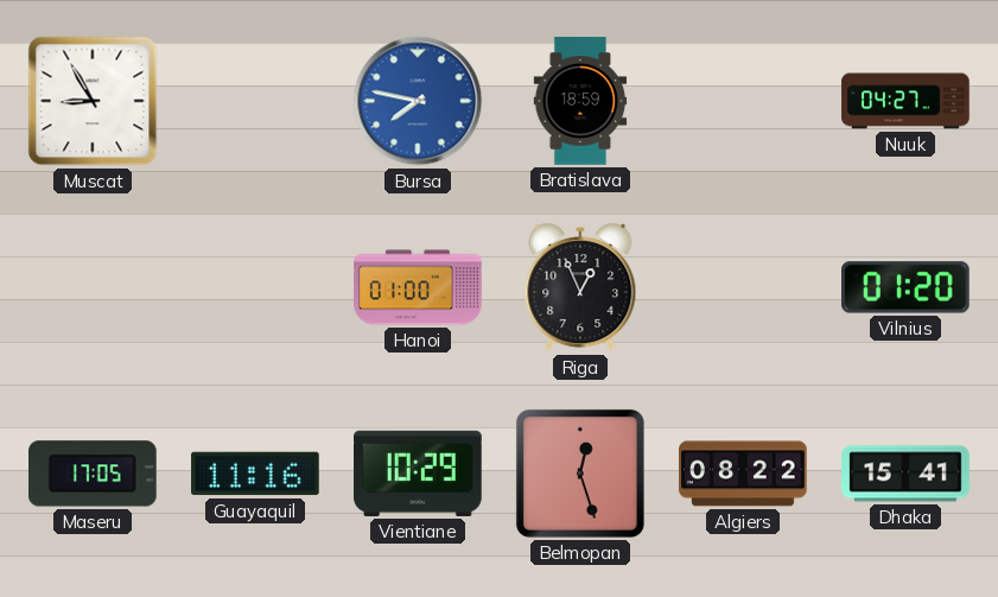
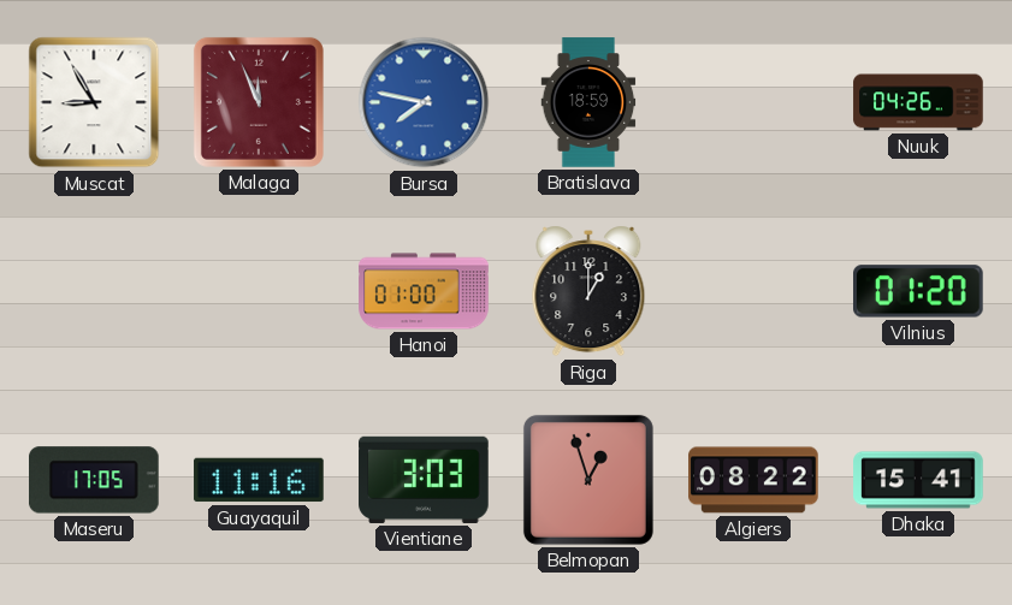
Malaga: none -> 11:56 (259, 102)
Nuuk: 04:27 -> 04:26 (918, 102)
Riga: 12:56 -> 1:00 (588, 291)
Vientiane: 10:29 -> 3:03 (424, 480)
Belmopan: 12:27 -> 12:57 (588, 480)
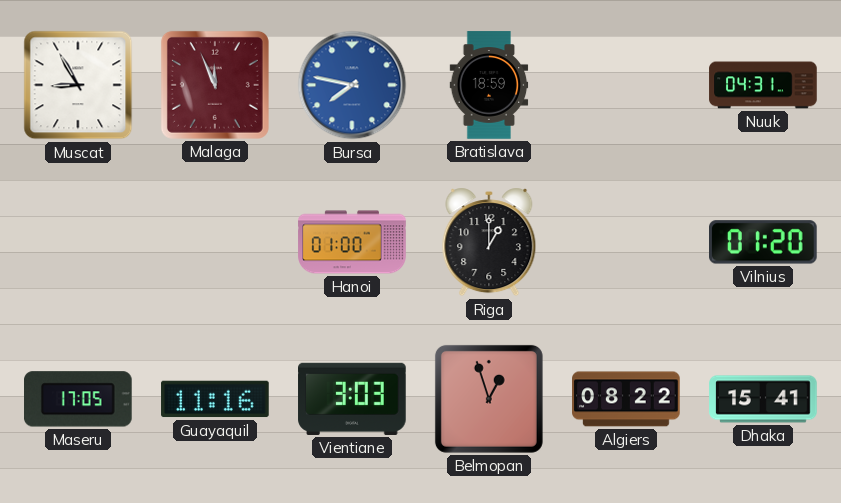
Nuuk: 04:26 -> 04:31 (763, 85)
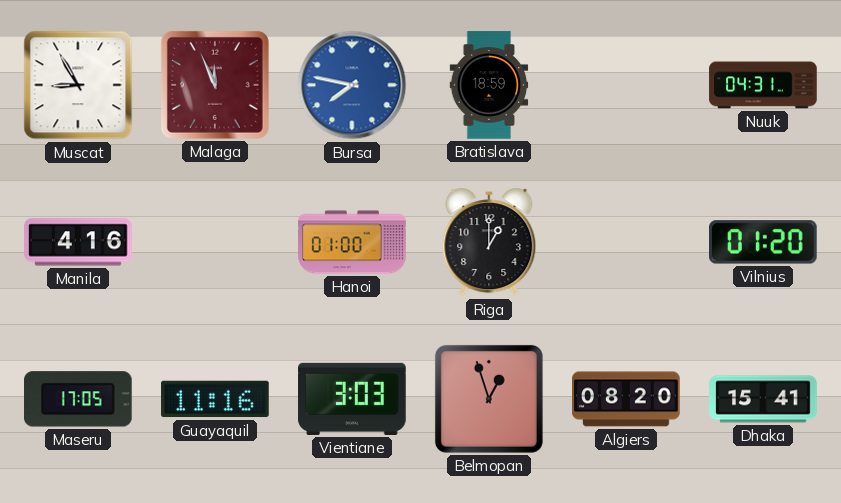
Manila: none -> 4:16 (78, 242)
Algiers: 08:22 -> 08:20 (626, 399)
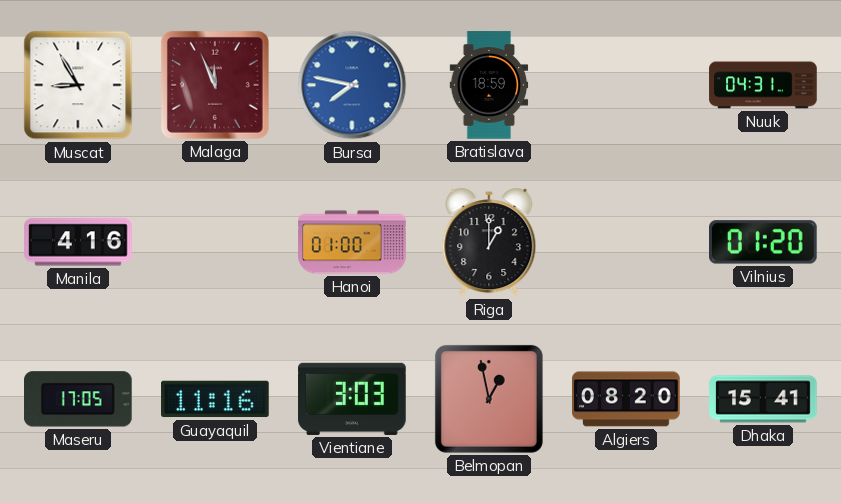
Belmopan: 12:57 -> 12:58 (489, 399)
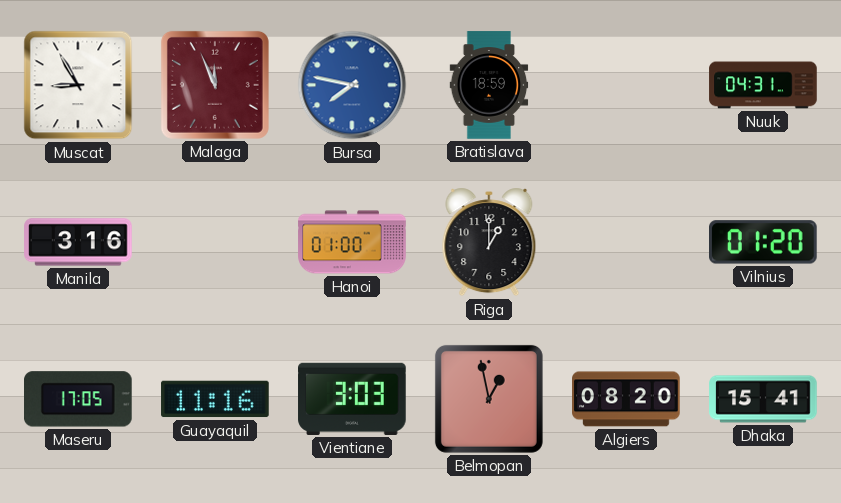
Manila: 4:16 -> 3:16 (78, 242)
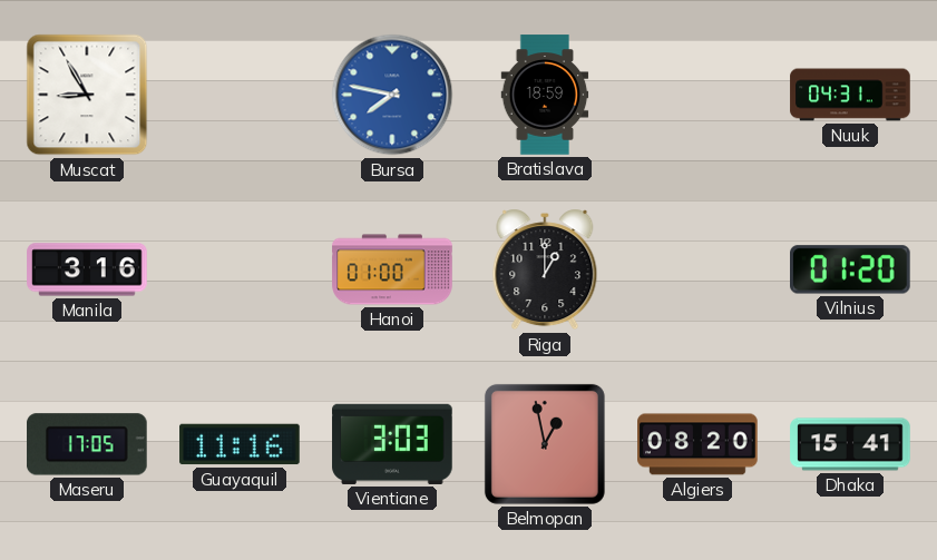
Malaga: 11:56 -> none (215, 85)
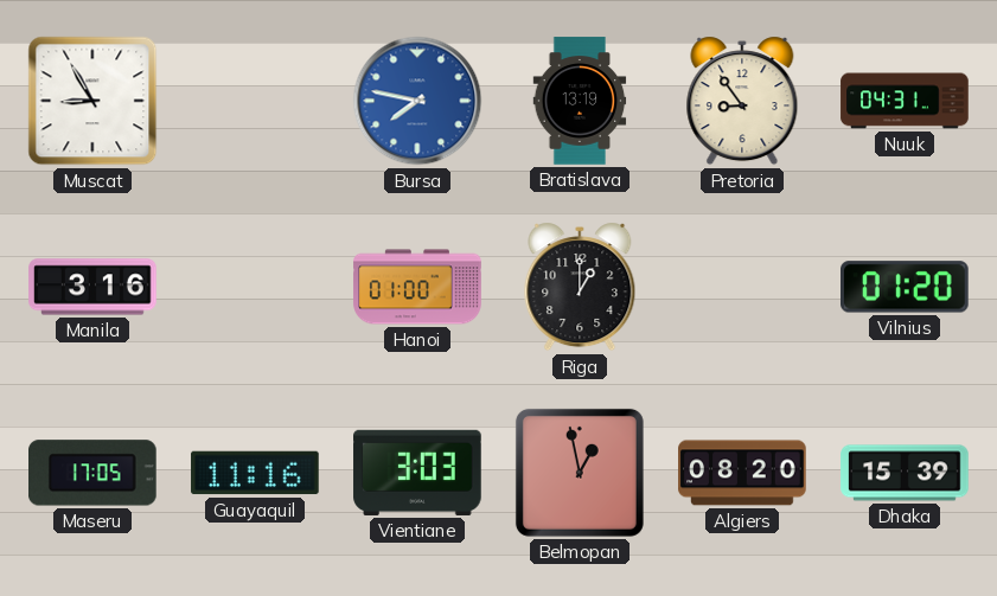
Bratislava: 18:59 -> 13:19 (580, 101)
Pretoria: none -> 8:54 (742, 101)
Dhaka: 15:41 -> 15:39 (905, 473)
